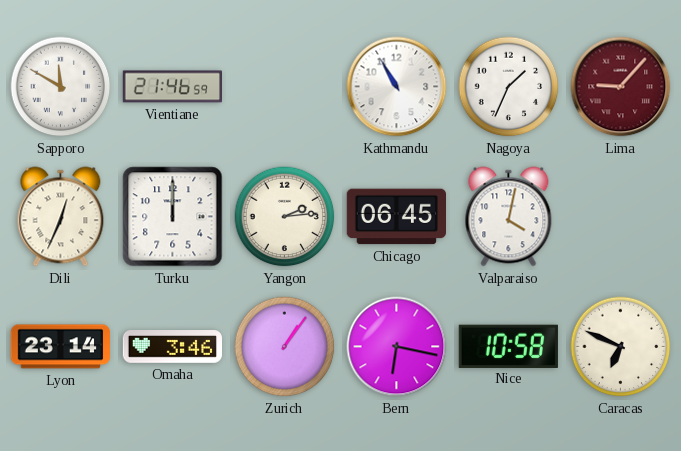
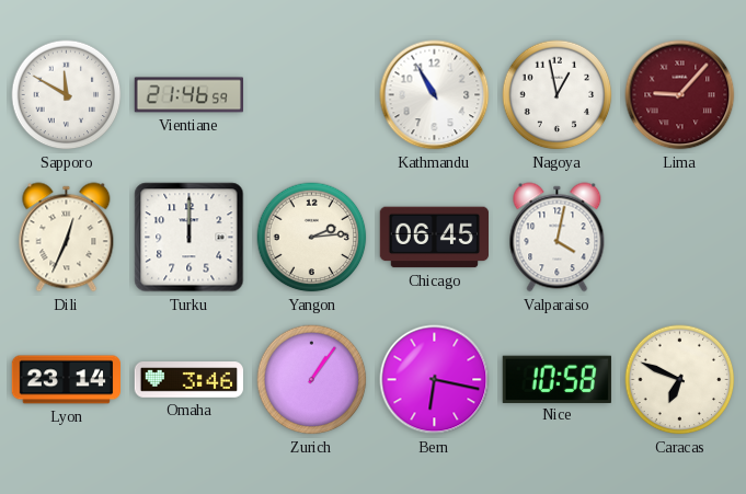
Nagoya: 1:34 -> 12:58 (558, 95)
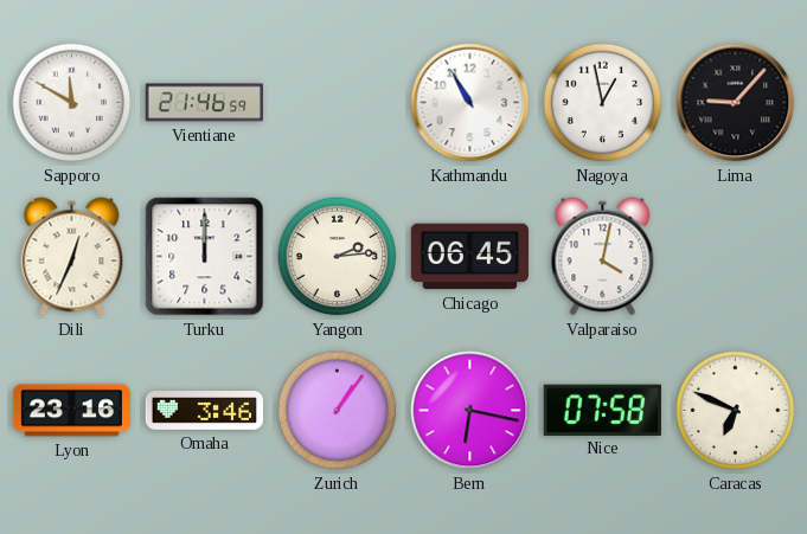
Lima dial: burgundy -> black (736, 103)
Lyon: 23:14 -> 23:16 (72, 411)
Nice: 10:58 -> 07:58 (602, 410)
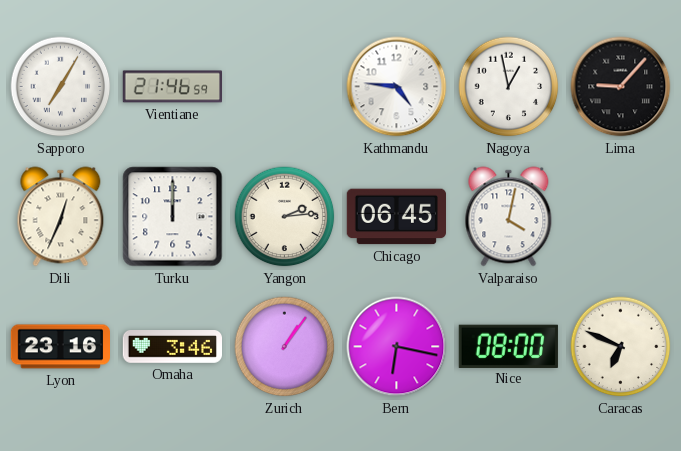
Sapporo: 11:50 -> 7:05 (61, 87)
Kathmandu: 10:55 -> 4:46 (397, 87)
Nice: 07:58 -> 08:00 (508, 346)
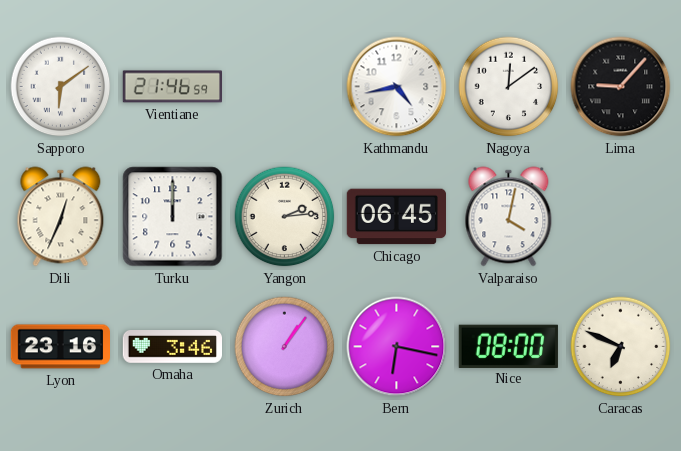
Sapporo: 7:05 -> 6:09 (61, 87)
Kathmandu: 4:46 -> 4:43 (397, 87)
Nagoya: 12:58 -> 12:09 (509, 87)
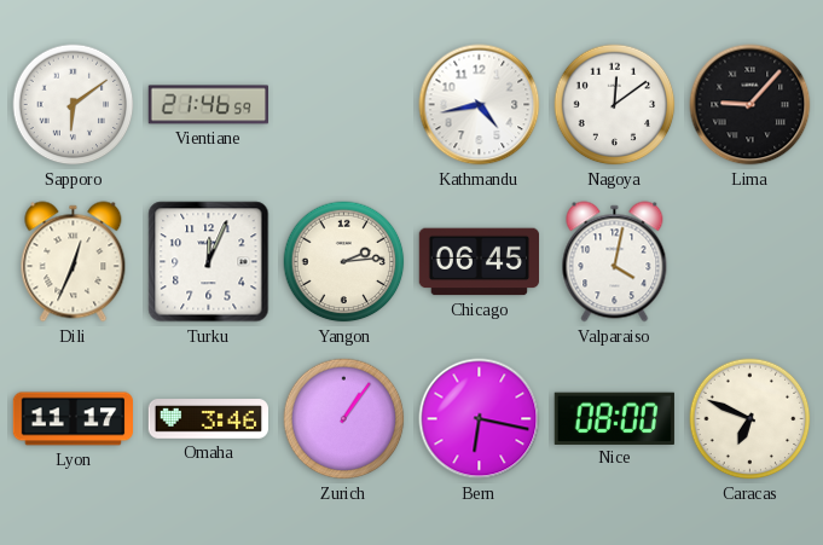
Turku: 12:00 -> 12:04 (209, 262)
Lyon: 23:16 -> 11:17 (74, 419)
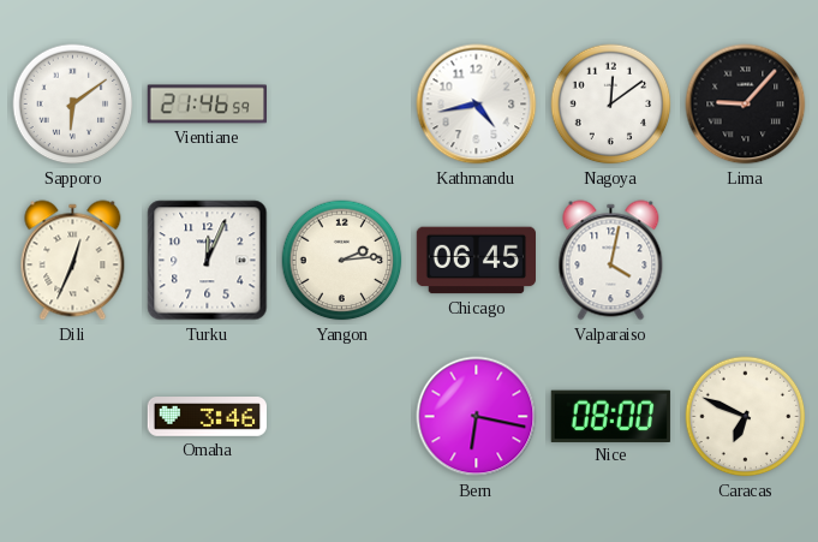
Lyon: 11:17 -> none (74, 419)
Zurich: 1:06 -> none (344, 419)
